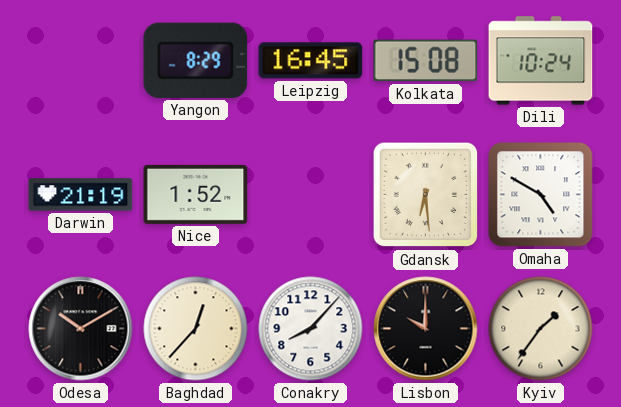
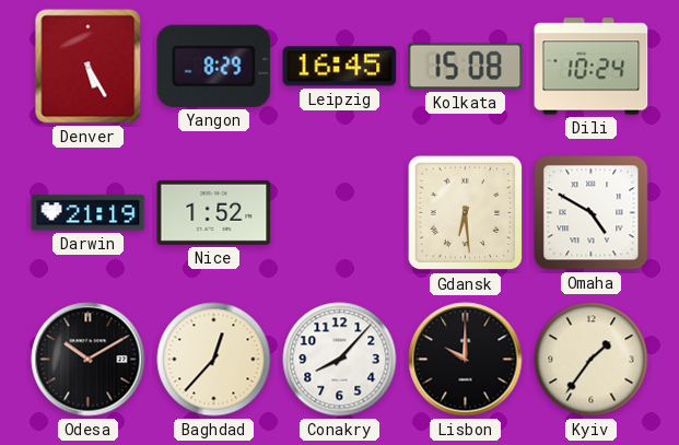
Denver: none -> 5:25 (89, 67)
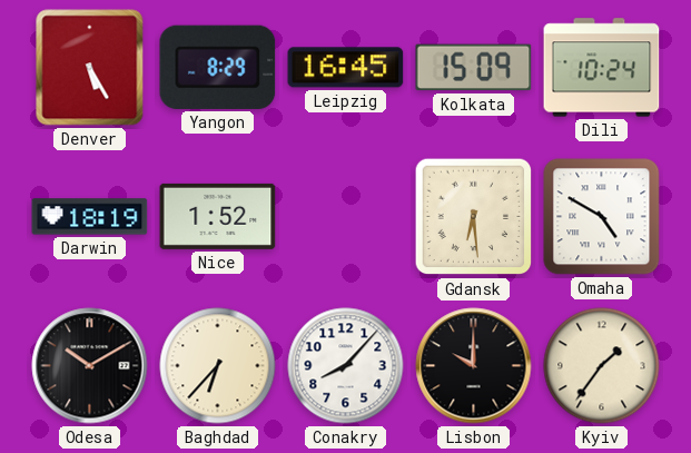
Kolkata: 15:08 -> 15:09 (474, 68)
Darwin: 21:19 -> 18:19 (90, 217)
Baghdad: 12:37 -> 6:37 (218, 366)
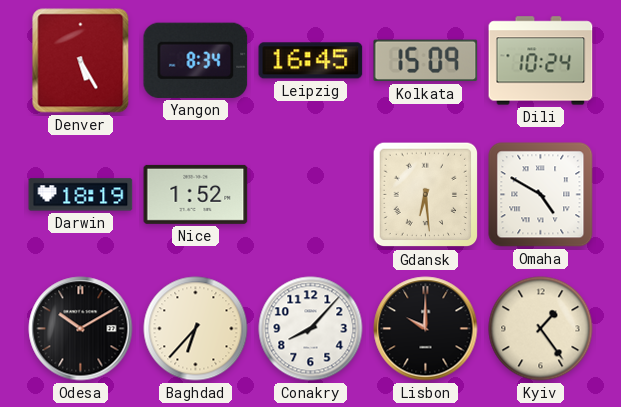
Yangon: 8:29 -> 8:34 (196, 60)
Kyiv: 1:36 -> 1:24 (541, 329)
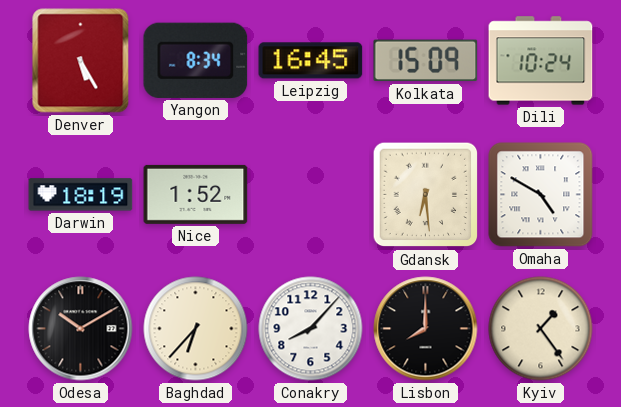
Lisbon: 10:00 -> 8:00 (426, 329)
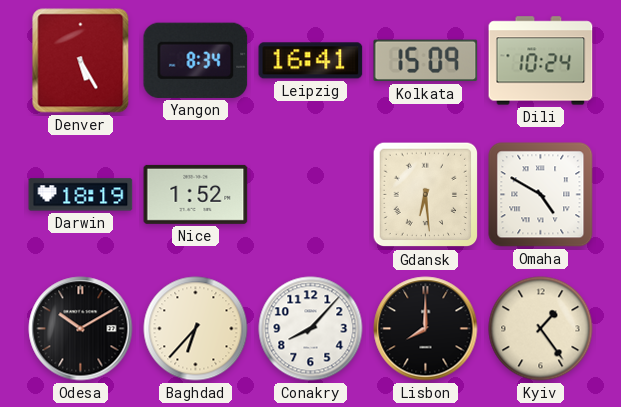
Leipzig: 16:45 -> 16:41 (311, 61)
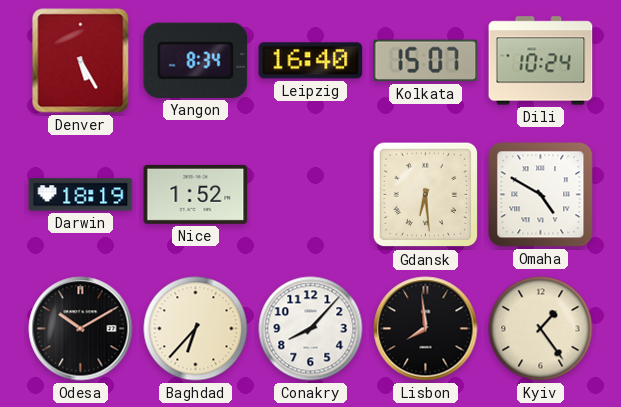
Leipzig: 16:41 -> 16:40 (311, 61)
Kolkata: 15:09 -> 15:07 (426, 61)
Lisbon: 8:00 -> 7:59 (426, 329)
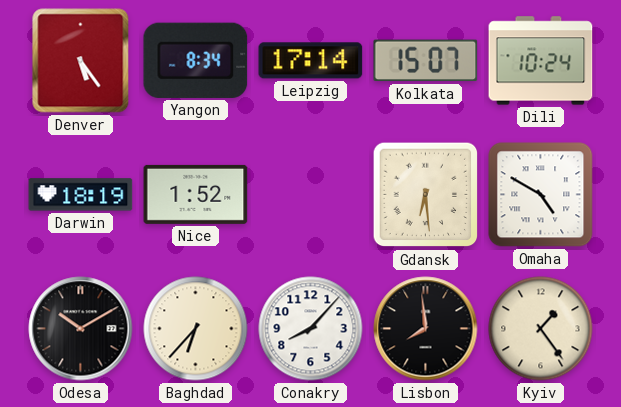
Denver: 5:25 -> 5:24 (81, 61)
Leipzig: 16:40 -> 17:14 (311, 61)
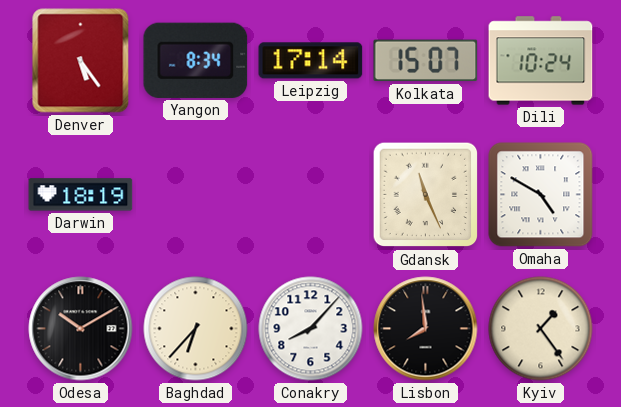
Nice: 1:52 -> none (196, 194)
Gdansk: 6:29 -> 11:26 (426, 195)
